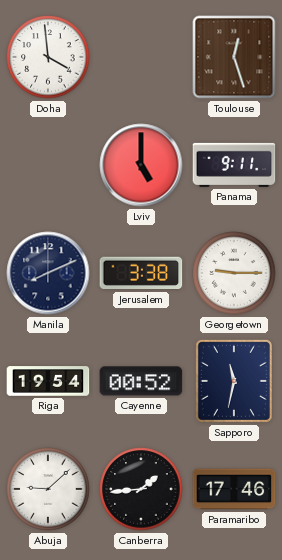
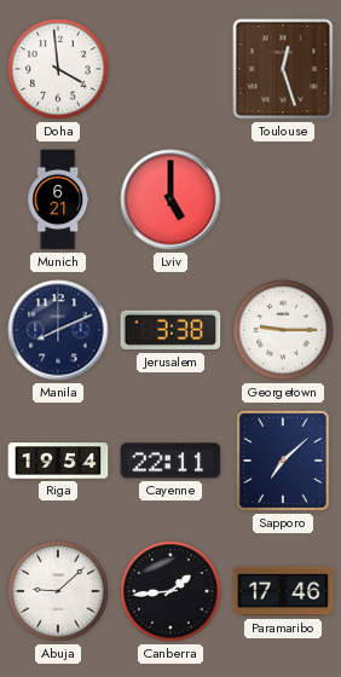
Munich: none -> 6:21 (58, 199)
Panama: 9:11 -> none (234, 165)
Cayenne: 00:52 -> 22:11 (170, 461)
Sapporo: 11:32 -> 7:08 (283, 461)
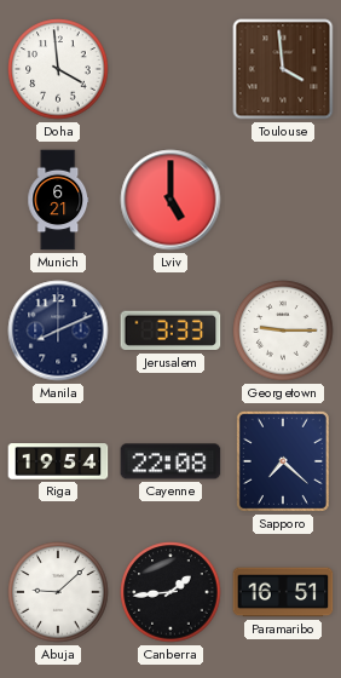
Toulouse: 12:27 -> 3:59 (283, 69)
Jerusalem: 3:38 -> 3:33 (170, 331)
Cayenne: 22:11 -> 22:08 (170, 461)
Sapporo: 7:08 -> 7:22 (283, 461)
Paramaribo: 17:46 -> 16:51 (283, 592)
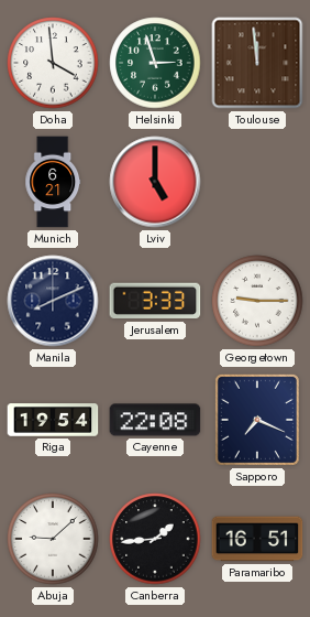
Helsinki: none -> 2:57 (155, 63)
Toulouse: 3:59 -> 11:59 (257, 63)
Sapporo: 7:22 -> 7:19 (257, 420)
